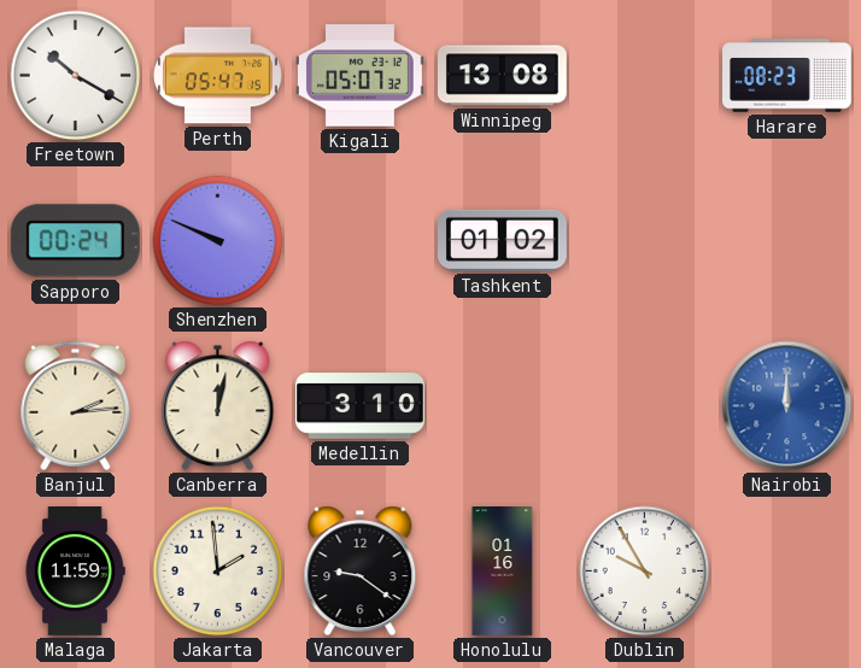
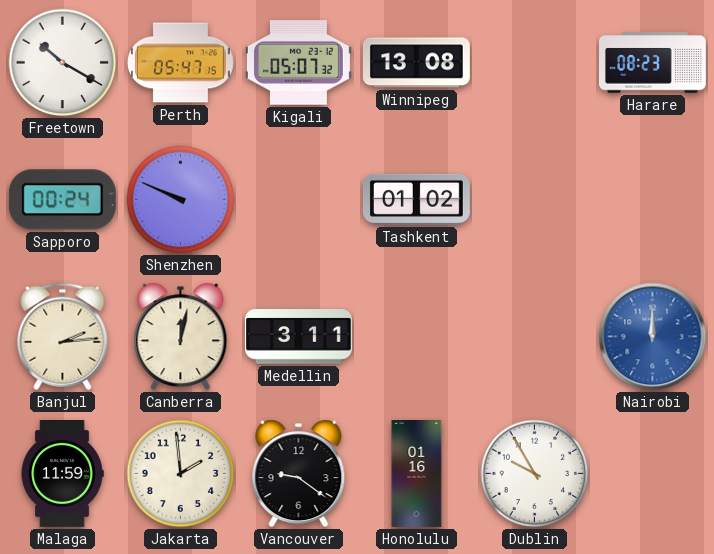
Medellin: 3:10 -> 3:11 (299, 337)
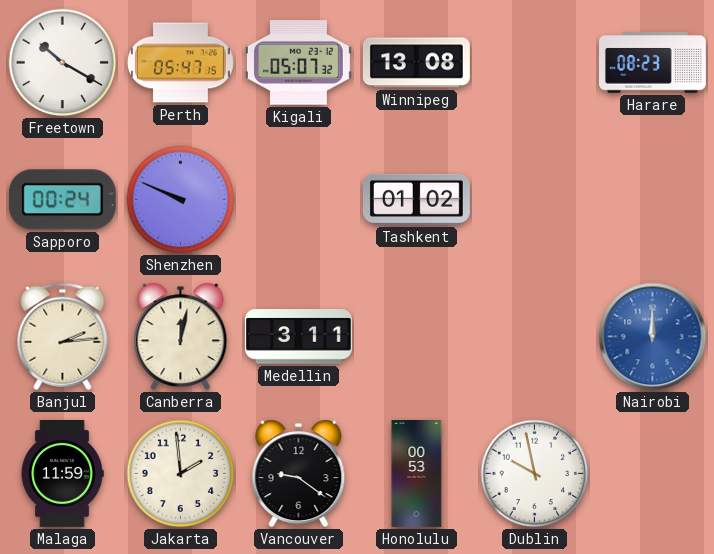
Honolulu: 01:16 -> 00:53 (417, 474)
Dublin: 9:55 -> 9:58 (535, 474)
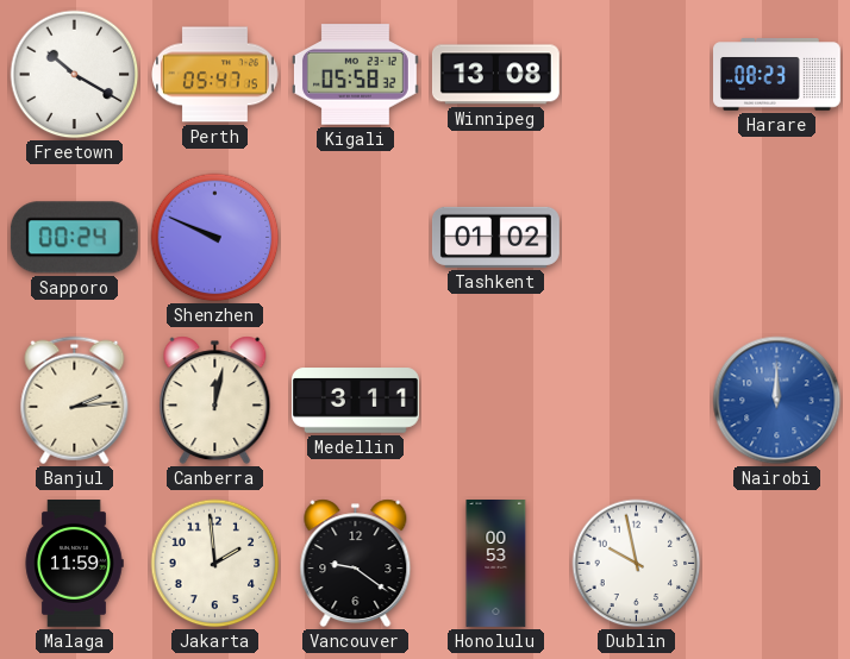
Kigali: 05:07 -> 05:58 (355, 75)
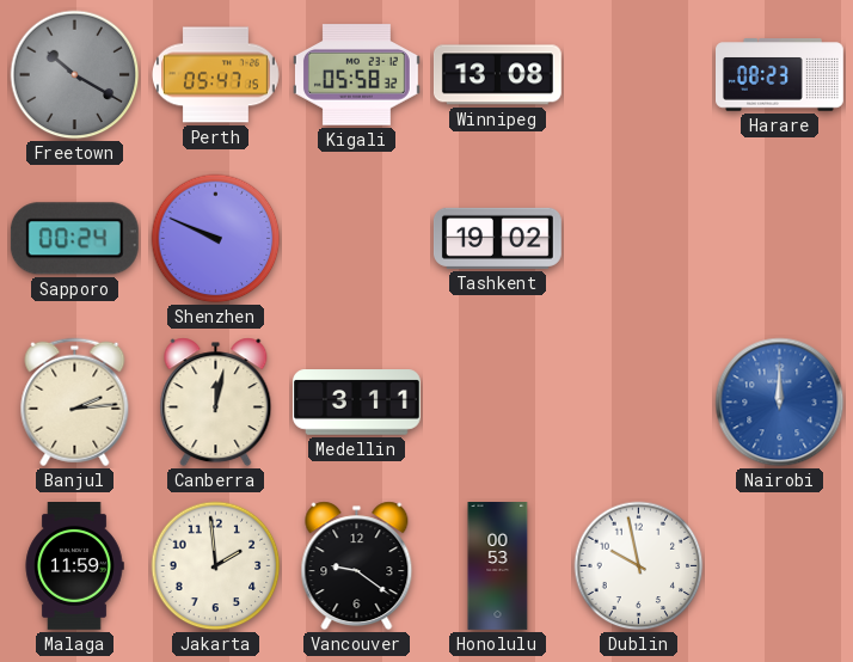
Freetown dial: white -> grey (75, 75)
Tashkent: 01:02 -> 19:02 (497, 238)
